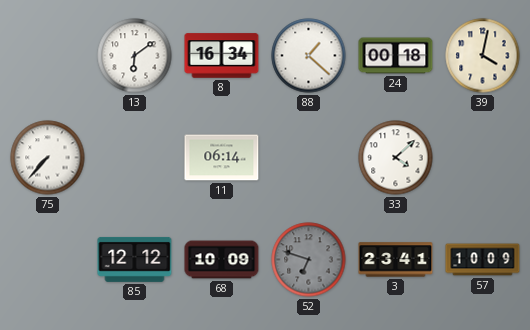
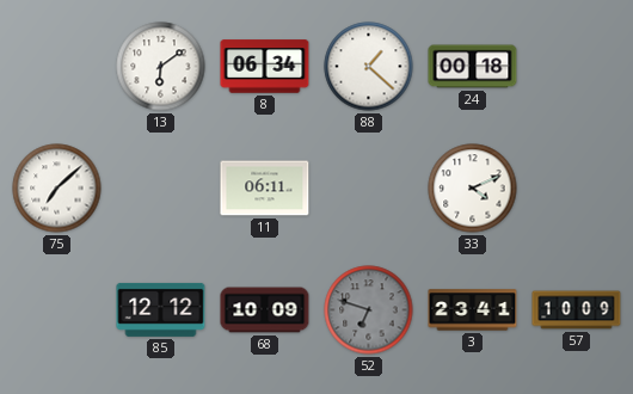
8: 16:34 -> 06:34 (265, 67)
39: 4:02 -> none (483, 56)
75: 7:37 -> 7:08 (57, 189)
11: 06:14 -> 06:11 (265, 189)
33: 4:08 -> 4:11 (473, 189)
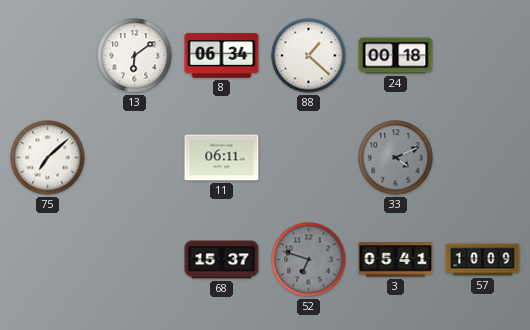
33 dial: white -> grey (396, 158)
85: 12:12 -> none (161, 309)
68: 10:09 -> 15:37 (222, 260)
3: 23:41 -> 05:41 (396, 260)
